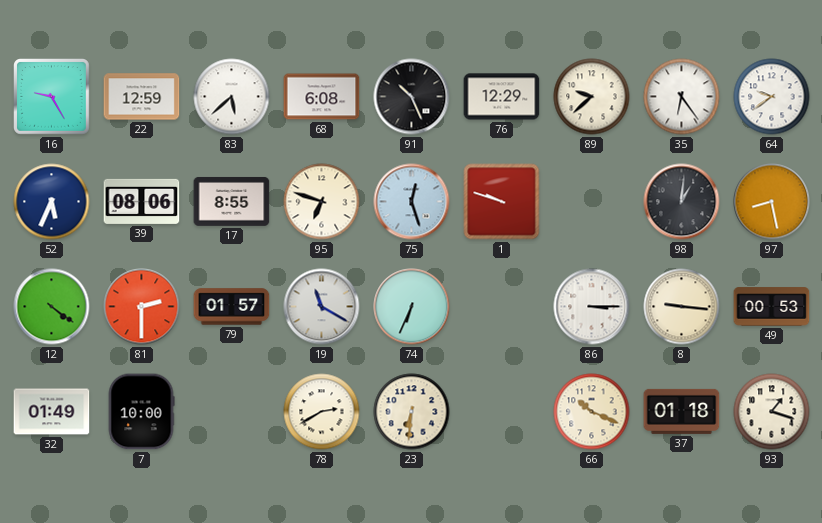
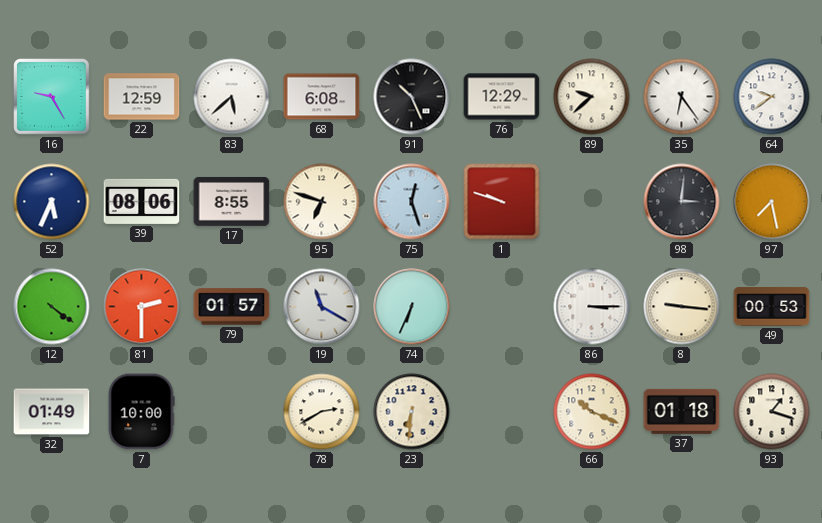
98: 1:01 -> 3:01 (682, 202)
97: 8:28 -> 7:28 (772, 202)
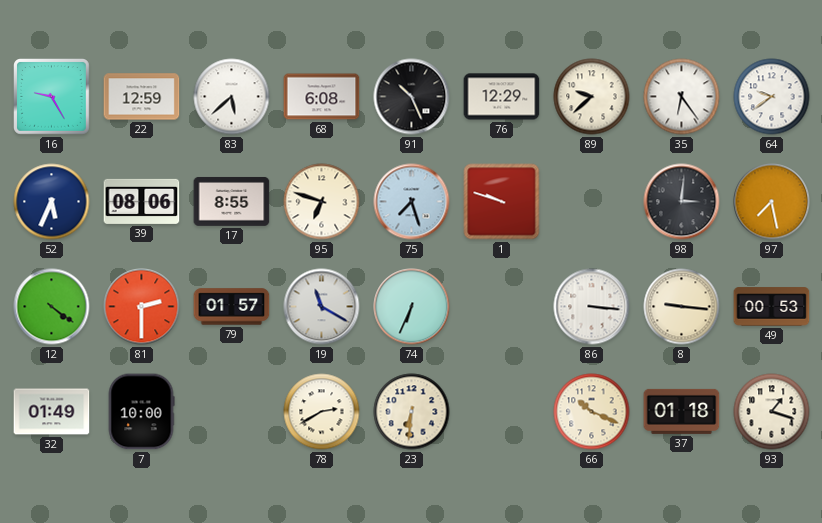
75: 12:27 -> 7:27 (412, 202)
86: 3:15 -> 3:16 (592, 307)
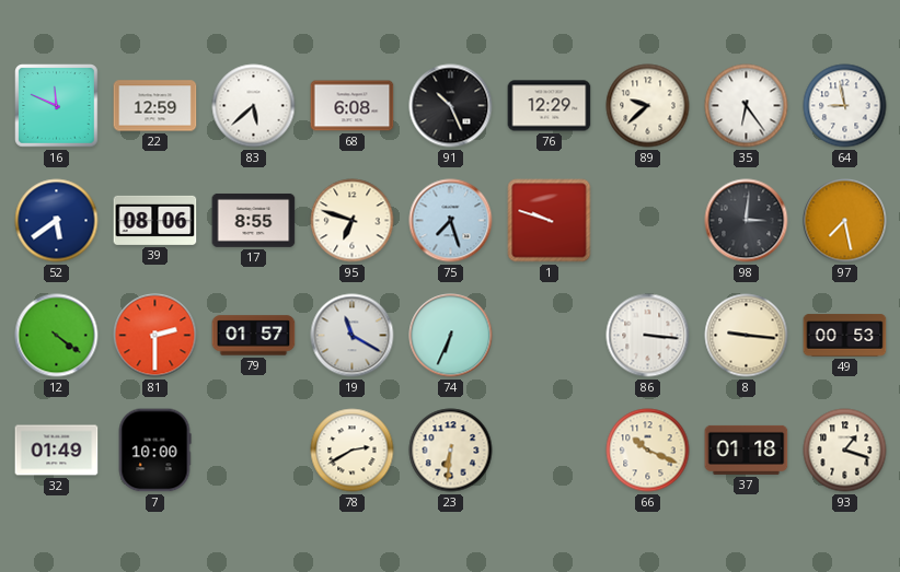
16: 9:25 -> 11:49 (57, 106)
64: 9:39 -> 8:58 (845, 106)
52: 5:34 -> 5:39 (57, 221)
